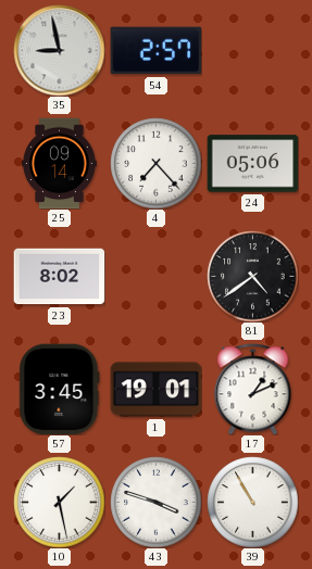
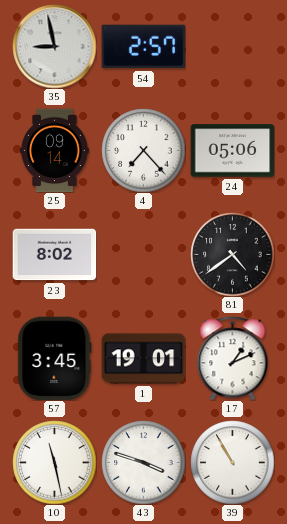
10: 1:28 -> 11:28 (54, 462)
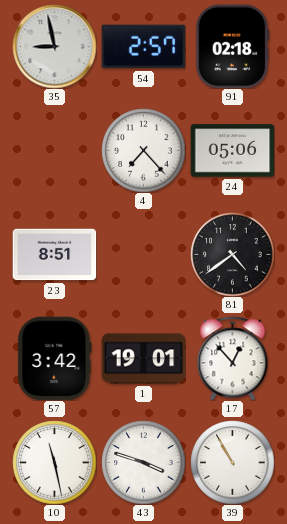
91: none -> 02:18 (233, 46)
25: 09:14 -> none (55, 150)
23: 8:02 -> 8:51 (54, 255)
57: 3:45 -> 3:42 (55, 358)
17: 1:11 -> 12:53 (233, 358)
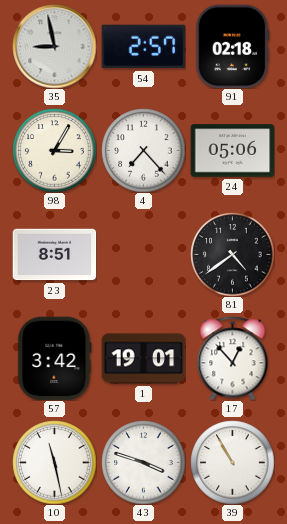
98: none -> 3:05 (54, 150)
